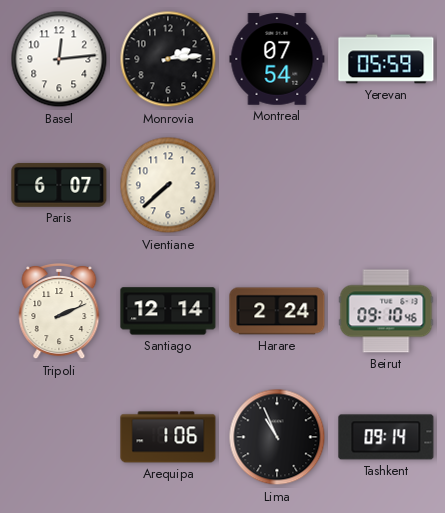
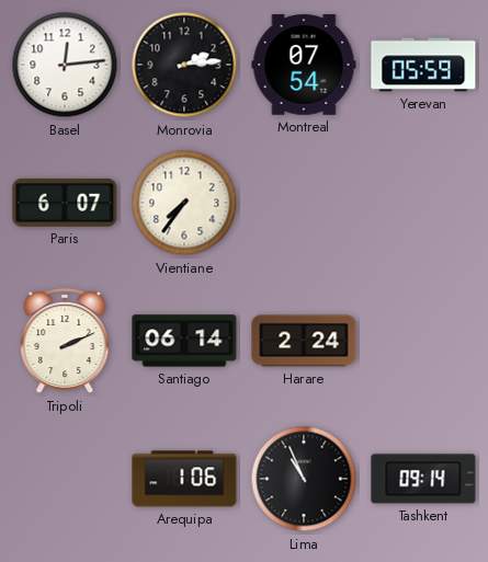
Vientiane: 7:38 -> 7:36 (184, 203)
Santiago: 12:14 -> 06:14 (184, 341)
Beirut: 09:10 -> none (386, 311)
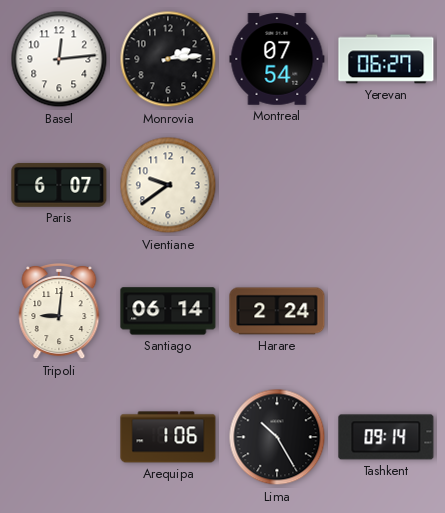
Yerevan: 05:59 -> 06:27 (386, 59)
Vientiane: 7:36 -> 9:39 (168, 185)
Tripoli: 2:11 -> 9:01 (59, 312)
Lima: 10:56 -> 10:25 (277, 437)
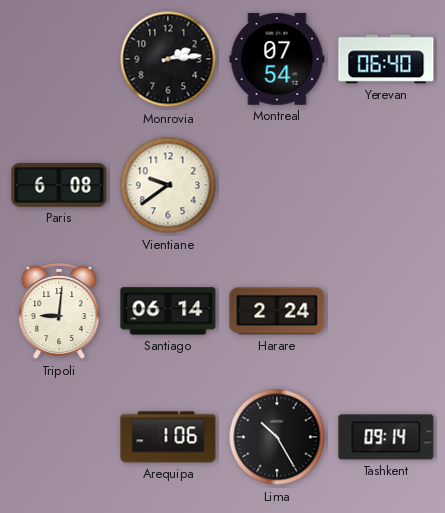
Basel: 12:14 -> none (59, 59)
Yerevan: 06:27 -> 06:40 (386, 59)
Paris: 6:07 -> 6:08 (59, 185)
